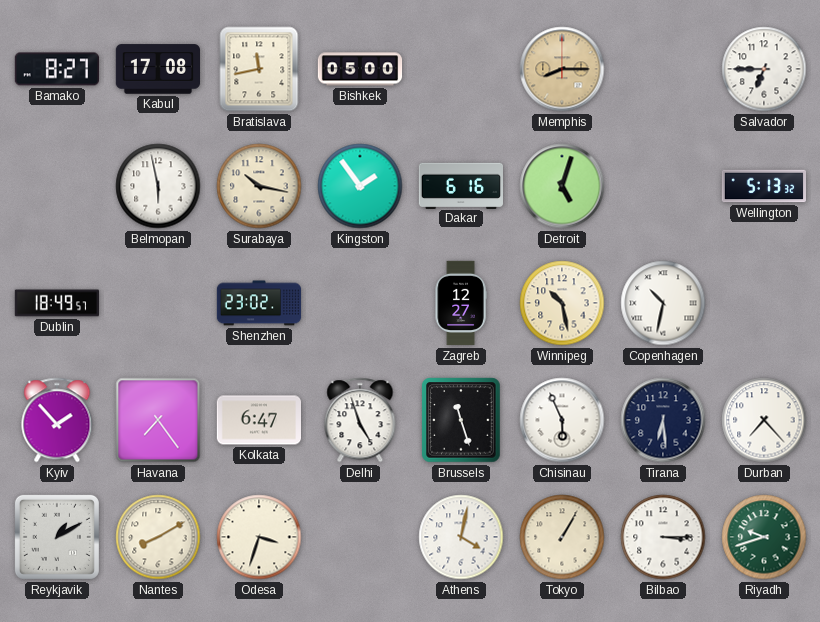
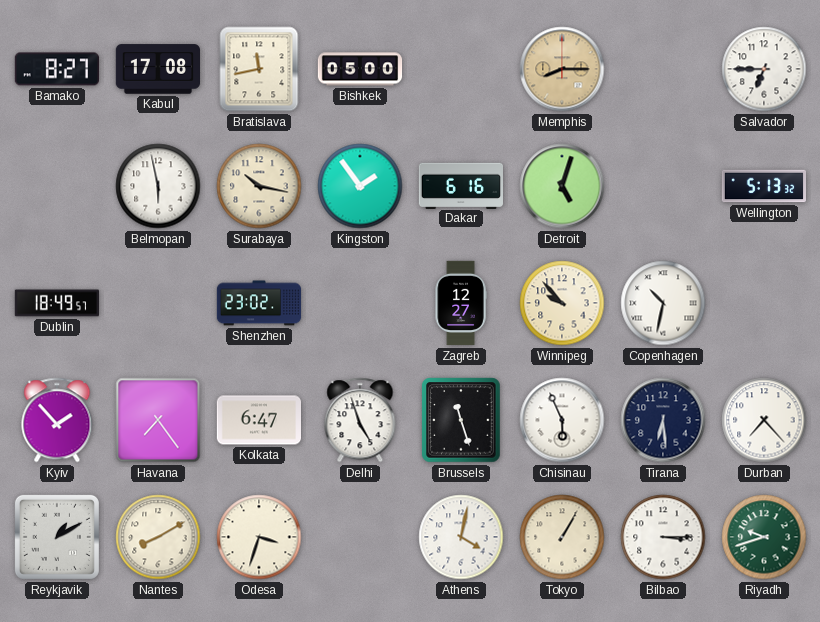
Winnipeg: 10:28 -> 9:53 (562, 303)
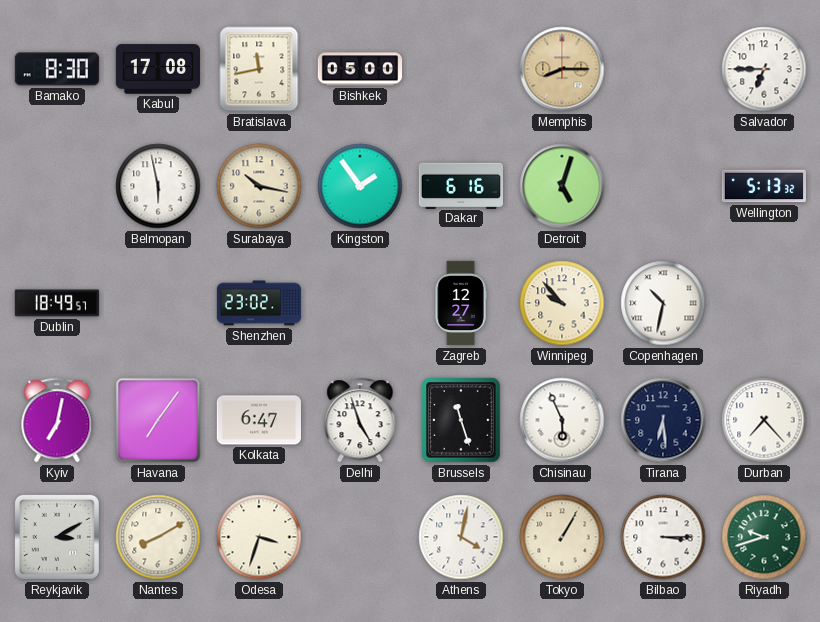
Bamako: 8:27 -> 8:30 (56, 69)
Kyiv: 1:53 -> 7:02 (57, 420)
Havana: 7:24 -> 7:06 (158, 420)
Reykjavik: 1:10 -> 3:10 (57, 537)
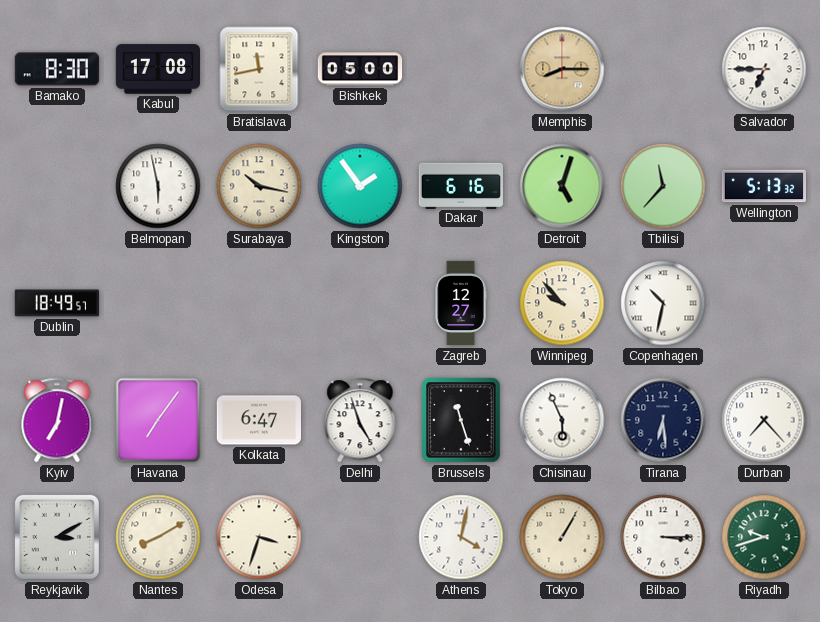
Tbilisi: none -> 11:37 (663, 186)
Shenzhen: 23:02 -> none (259, 303)
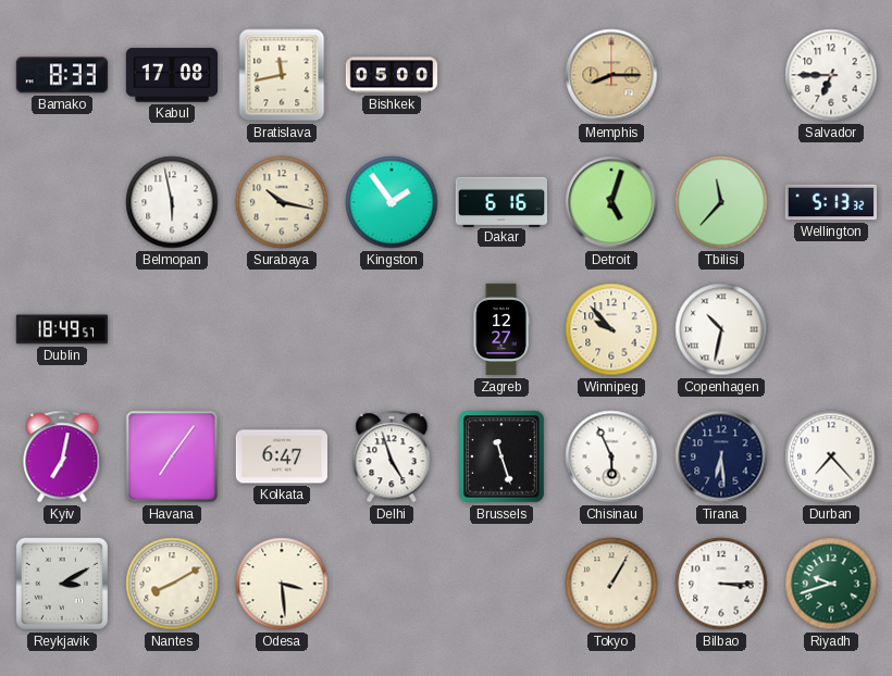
Bamako: 8:30 -> 8:33 (61, 75)
Odesa: 3:33 -> 3:29 (282, 584)
Athens: 4:02 -> none (461, 537)
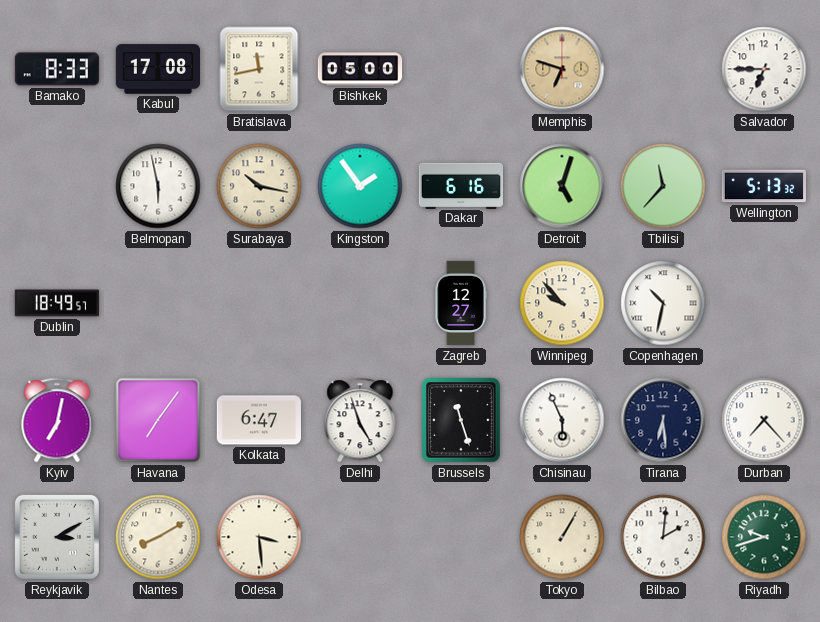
Memphis: 8:15 -> 6:48 (562, 69)
Bilbao: 3:15 -> 2:01 (663, 537)
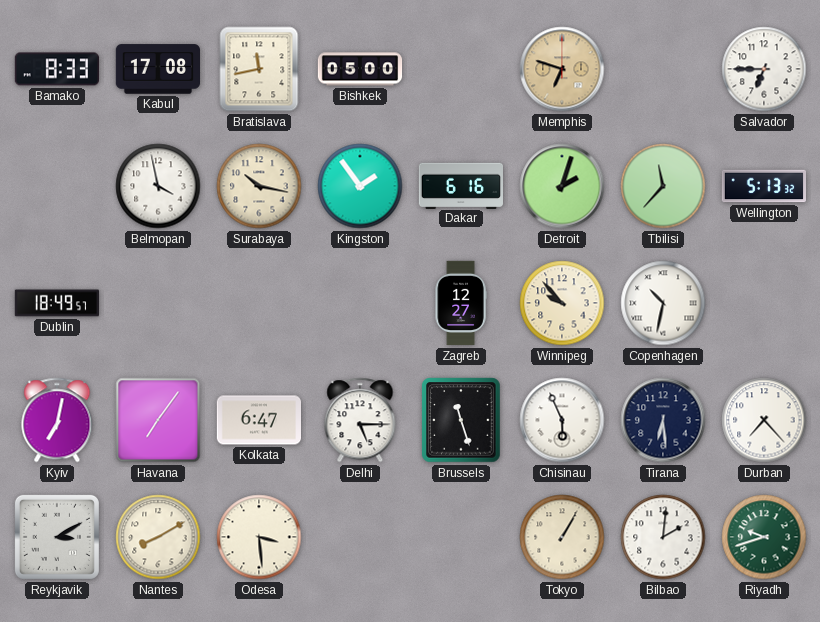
Belmopan: 5:58 -> 3:58 (158, 186)
Detroit: 5:03 -> 2:03 (562, 186)
Delhi: 4:57 -> 5:15 (360, 420)
